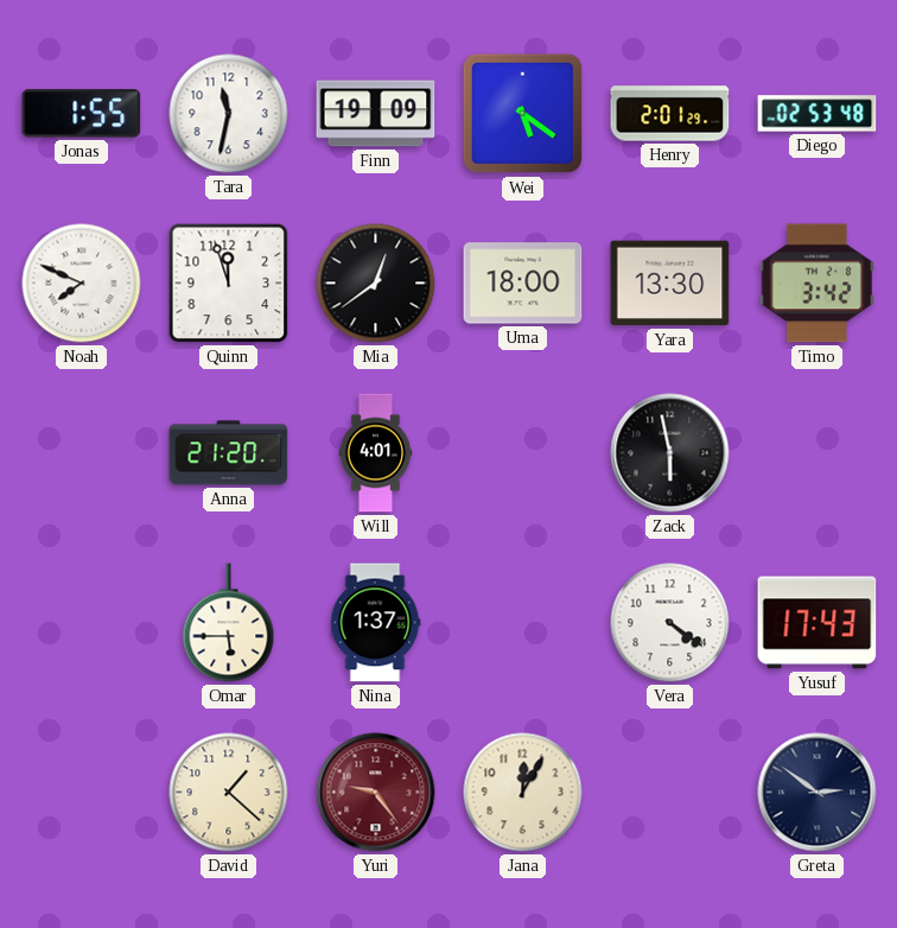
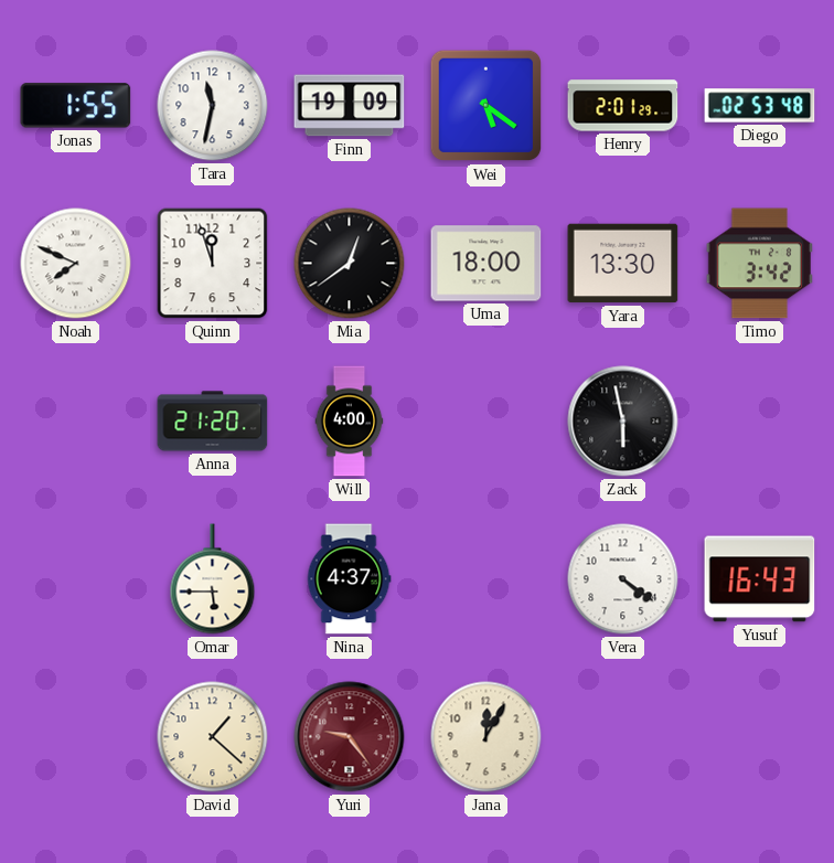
Will: 4:01 -> 4:00 (350, 422)
Nina: 1:37 -> 4:37 (349, 579)
Yusuf: 17:43 -> 16:43 (760, 579)
Greta: 2:51 -> none (818, 793)
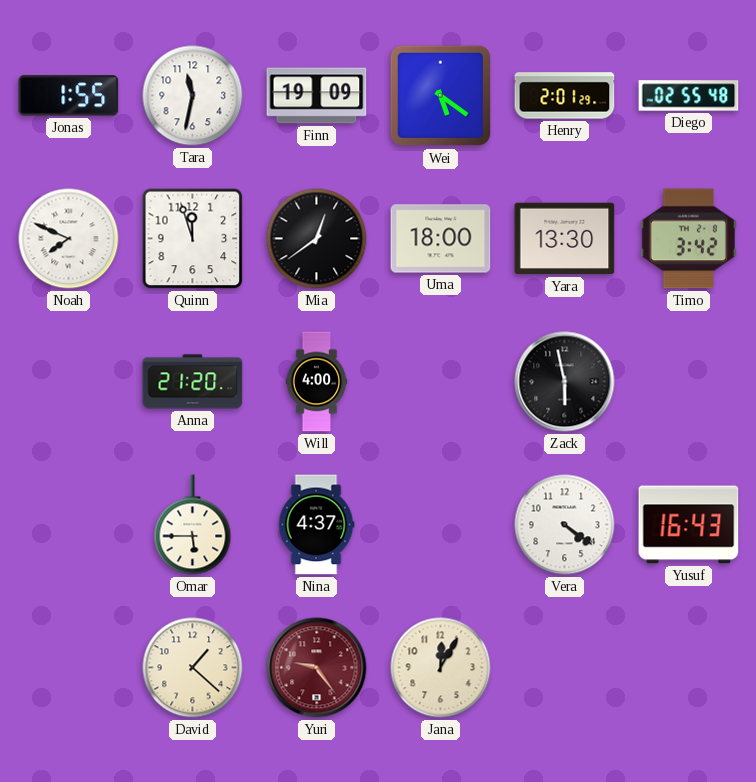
Diego: 02:53 -> 02:55 (689, 96)
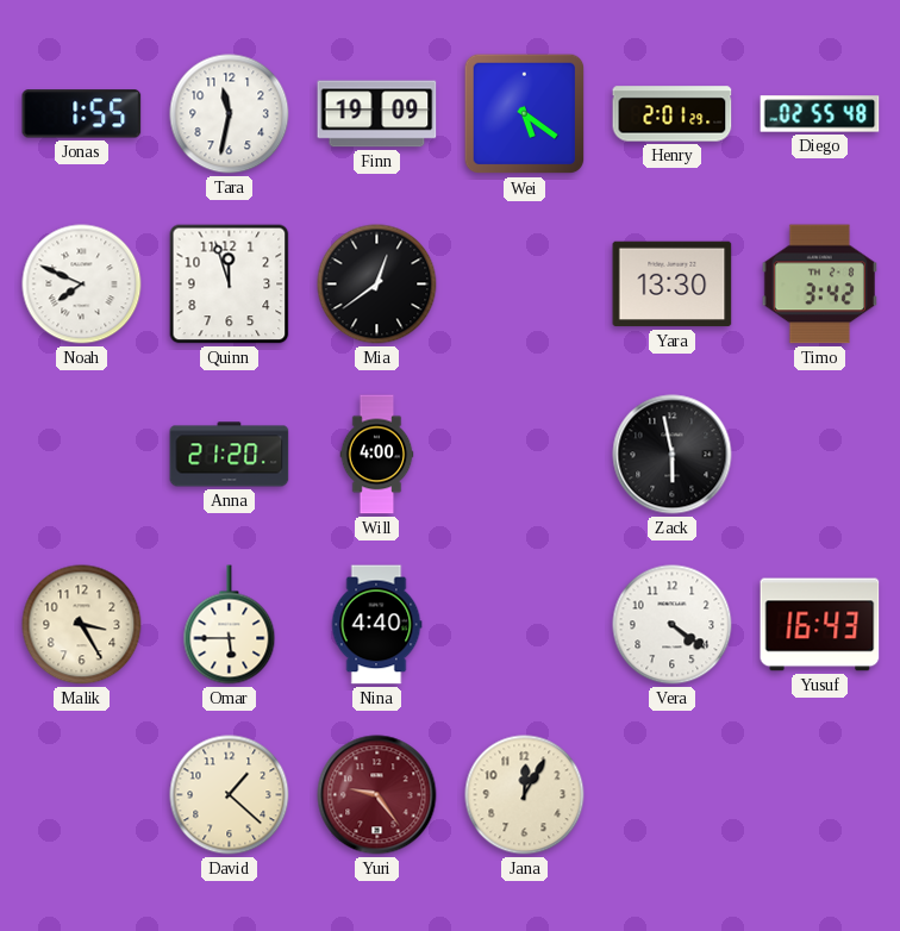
Uma: 18:00 -> none (441, 239)
Malik: none -> 3:25 (82, 625)
Nina: 4:37 -> 4:40 (376, 625)
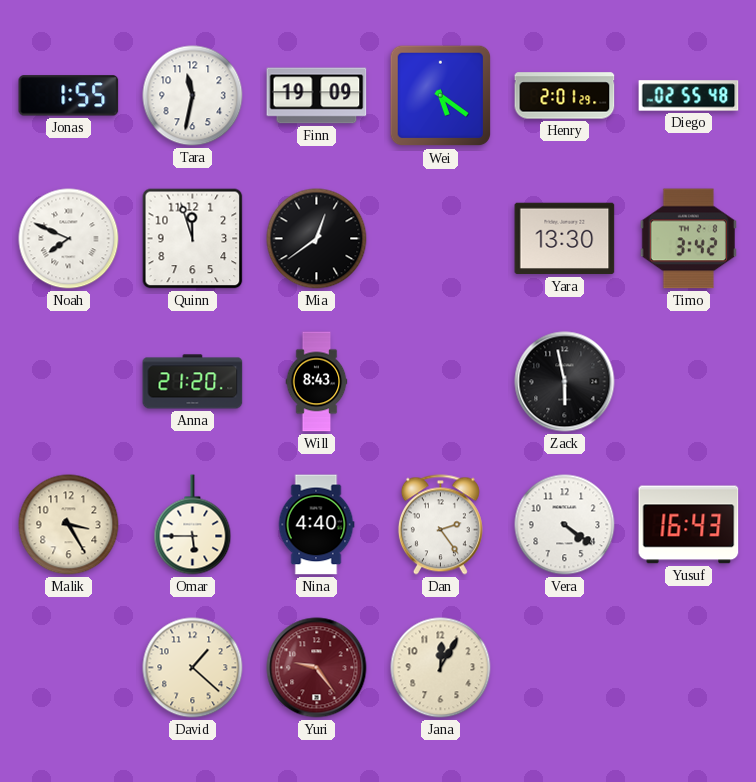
Will: 4:00 -> 8:43 (317, 382)
Dan: none -> 2:24 (440, 525)
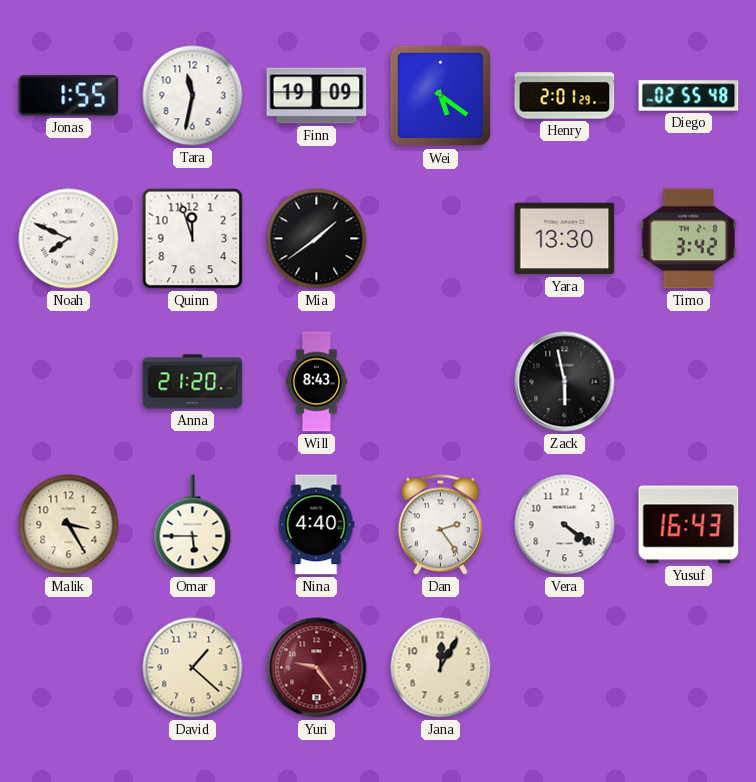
Mia: 12:39 -> 1:39 (317, 239)
